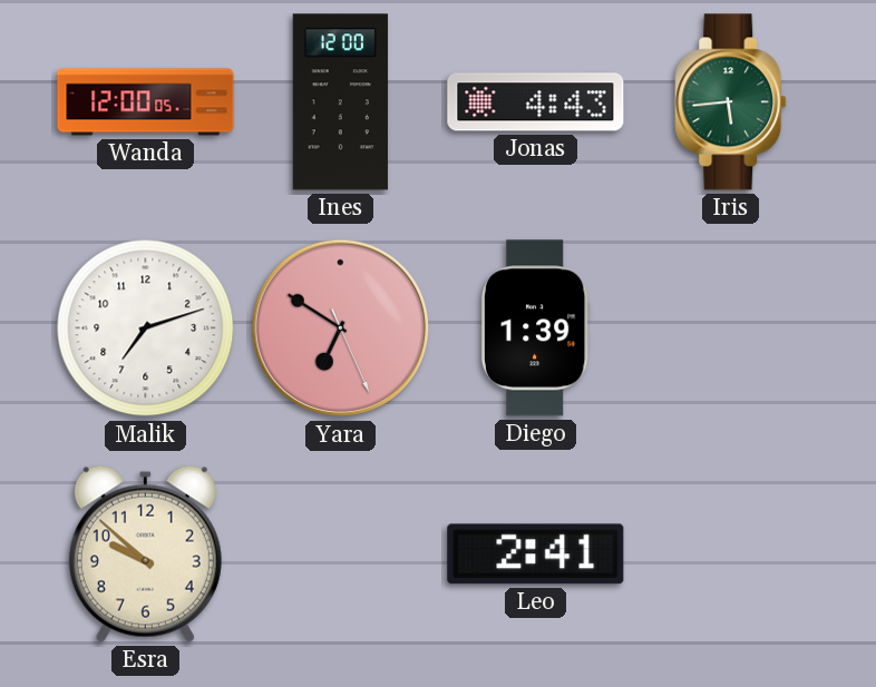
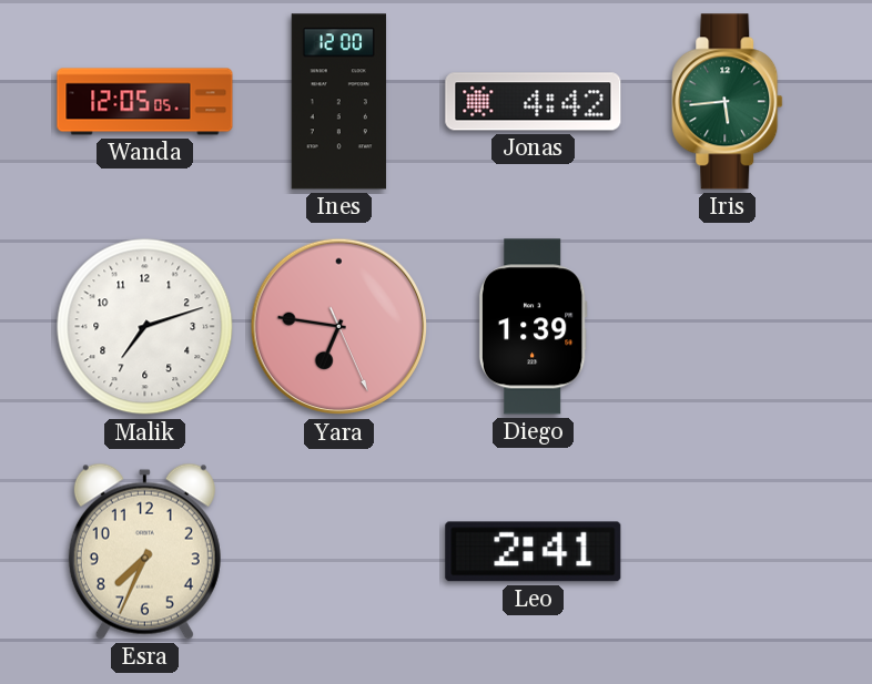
Wanda: 12:00 -> 12:05 (145, 102)
Jonas: 4:43 -> 4:42 (534, 102)
Yara: 6:50 -> 6:46 (339, 327)
Esra: 9:52 -> 7:34 (144, 551)
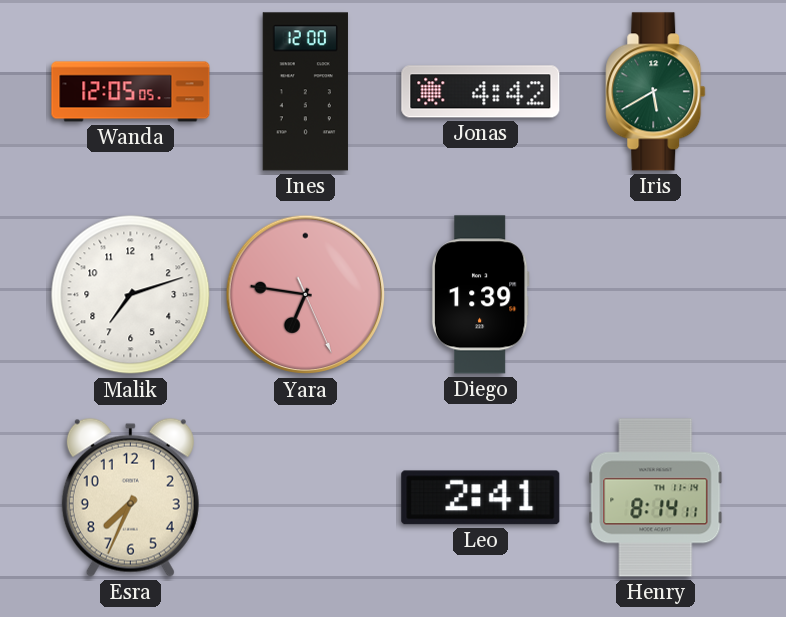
Iris: 5:44 -> 5:40 (656, 92)
Henry: none -> 8:14 (656, 498)
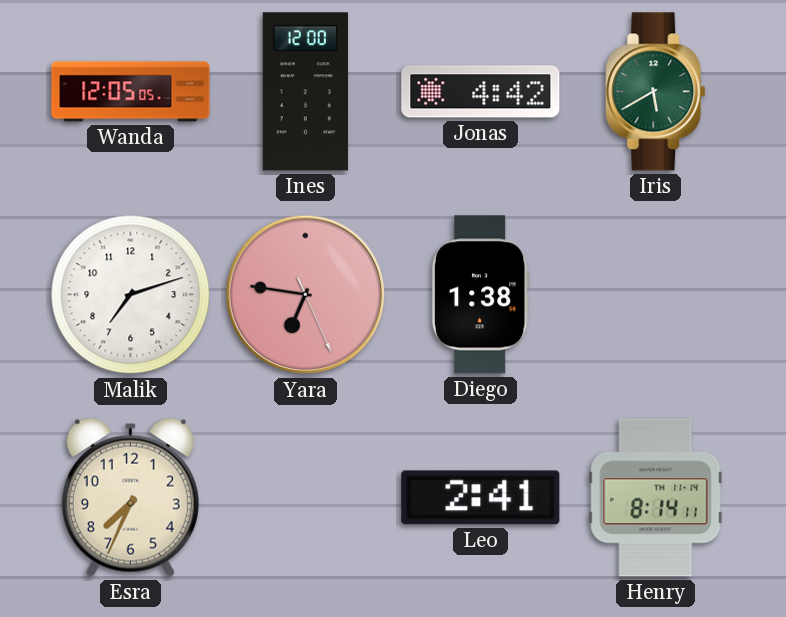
Diego: 1:39 -> 1:38 (480, 295)
